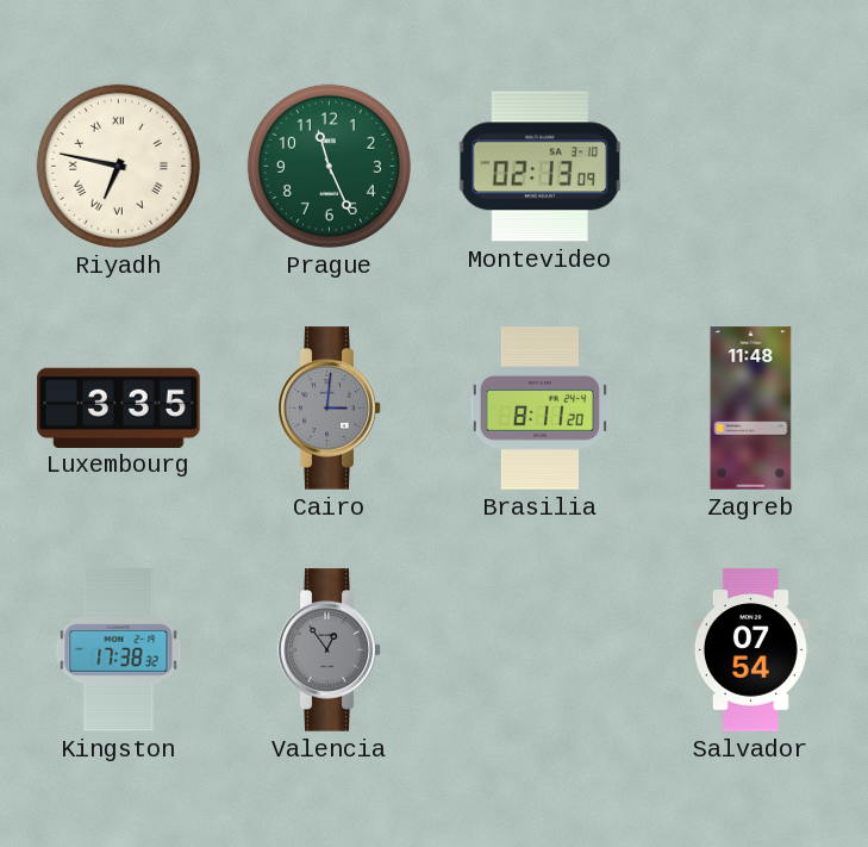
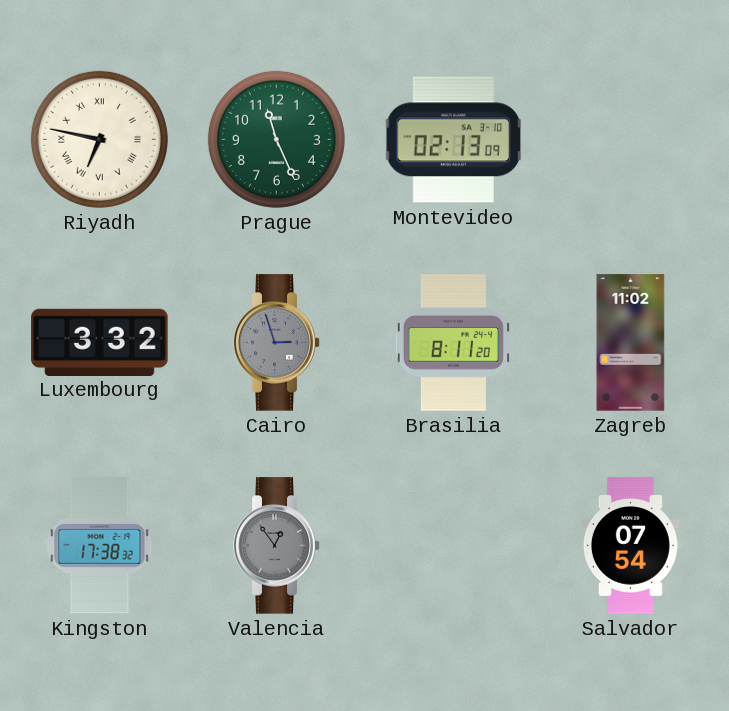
Luxembourg: 3:35 -> 3:32 (100, 342)
Cairo: 3:01 -> 2:57 (277, 343)
Zagreb: 11:48 -> 11:02 (631, 343)
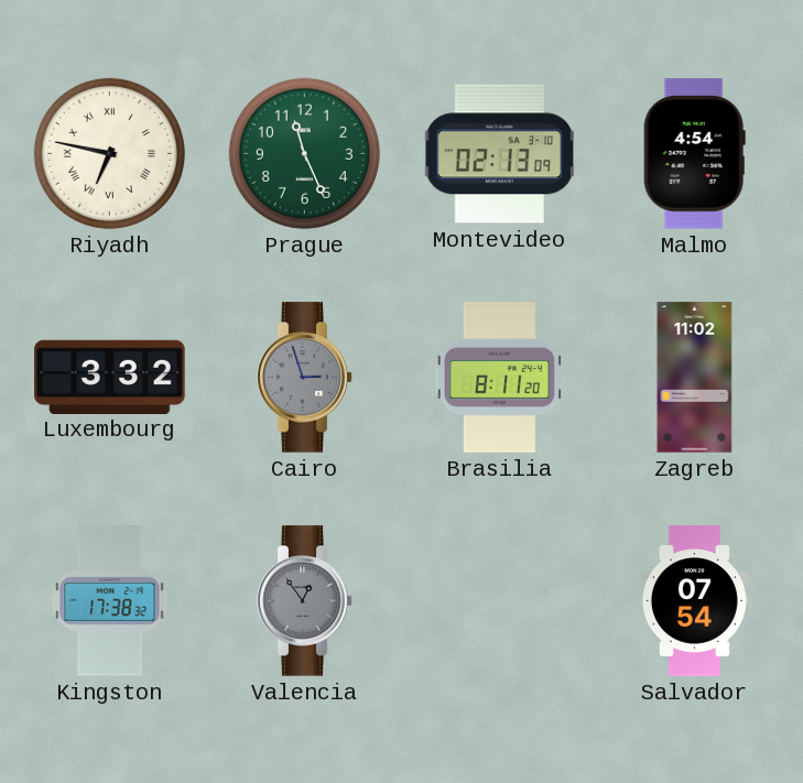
Malmo: none -> 4:54 (694, 154)
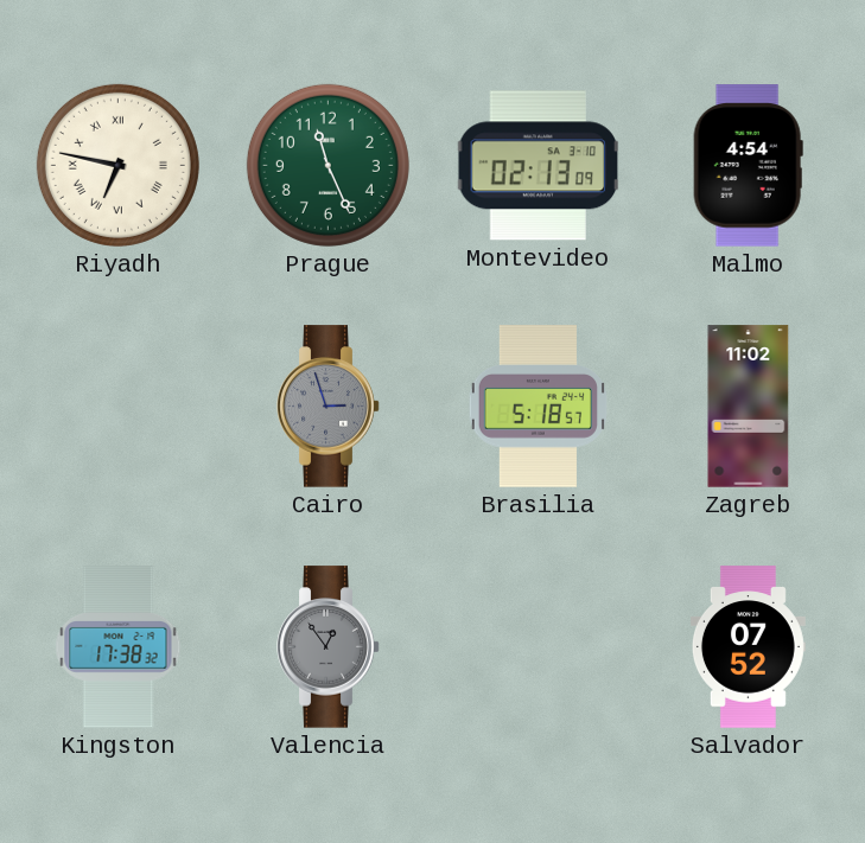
Luxembourg: 3:32 -> none (110, 377)
Brasilia: 8:11 -> 5:18 (538, 407)
Salvador: 07:54 -> 07:52 (748, 647)
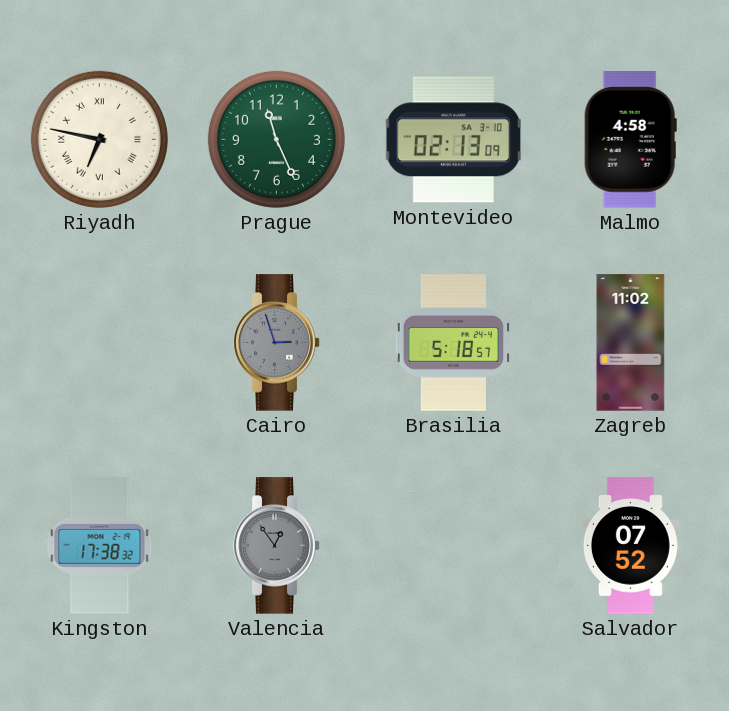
Malmo: 4:54 -> 4:58 (630, 140)
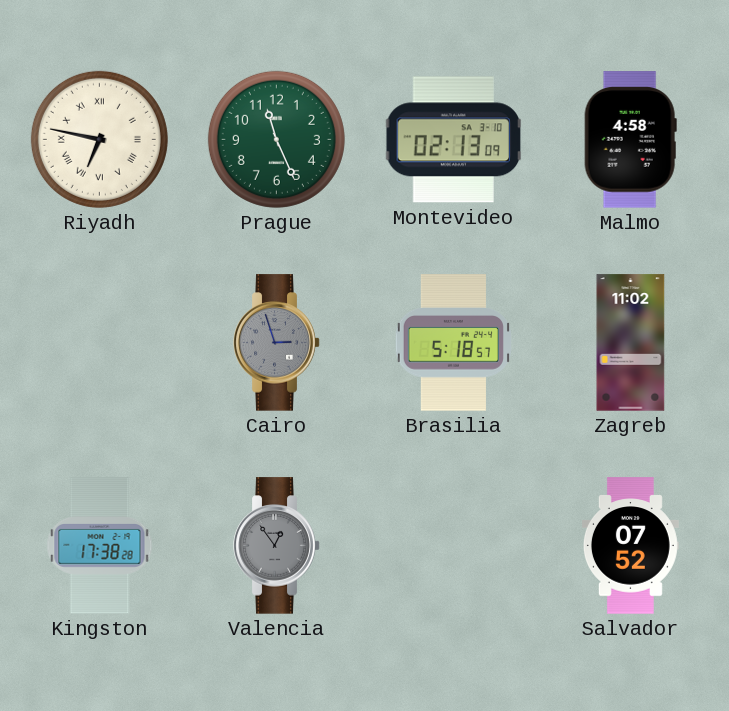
Kingston: 17:38:32 -> 17:38:28 (100, 546)
